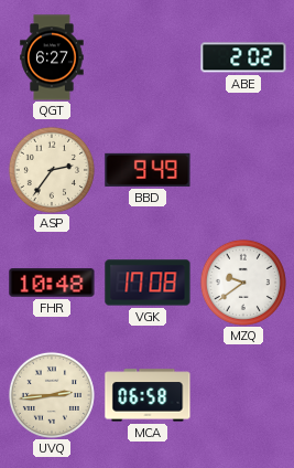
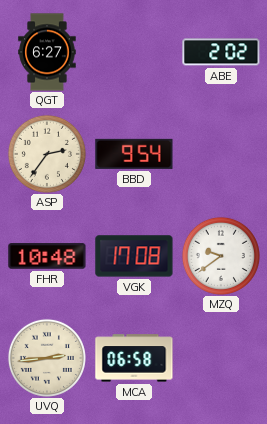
BBD: 9:49 -> 9:54 (134, 154)
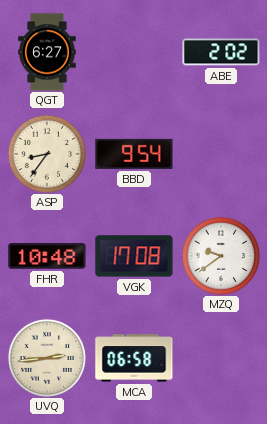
ASP: 2:36 -> 8:36 (47, 154)
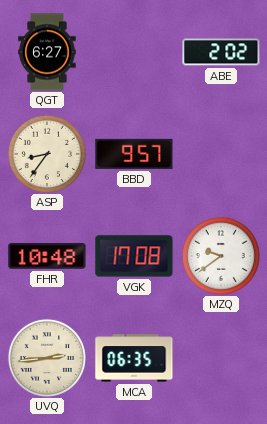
BBD: 9:54 -> 9:57 (134, 154)
MCA: 06:58 -> 06:35 (134, 358)
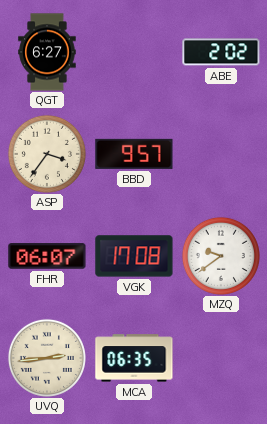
ASP: 8:36 -> 3:36 (47, 154)
FHR: 10:48 -> 06:07 (47, 256)
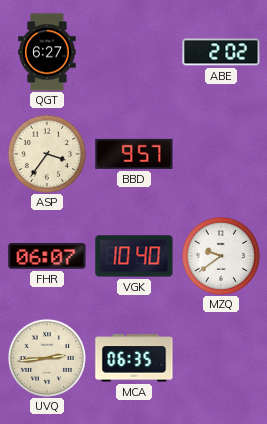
VGK: 17:08 -> 10:40 (134, 256)
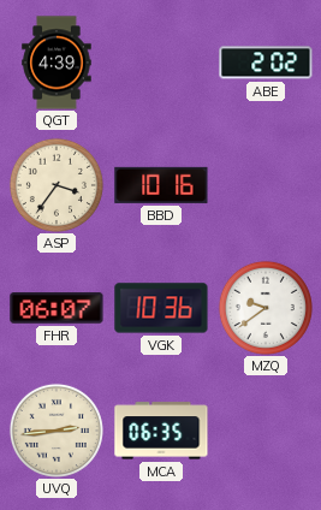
QGT: 6:27 -> 4:39 (57, 63)
BBD: 9:57 -> 10:16 (161, 185)
VGK: 10:40 -> 10:36 (161, 308)
